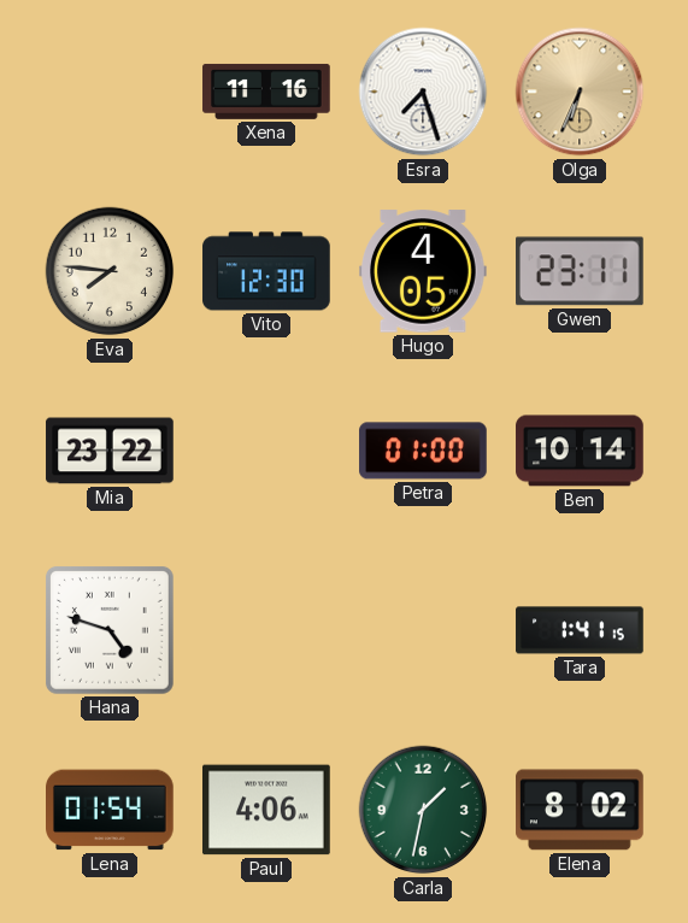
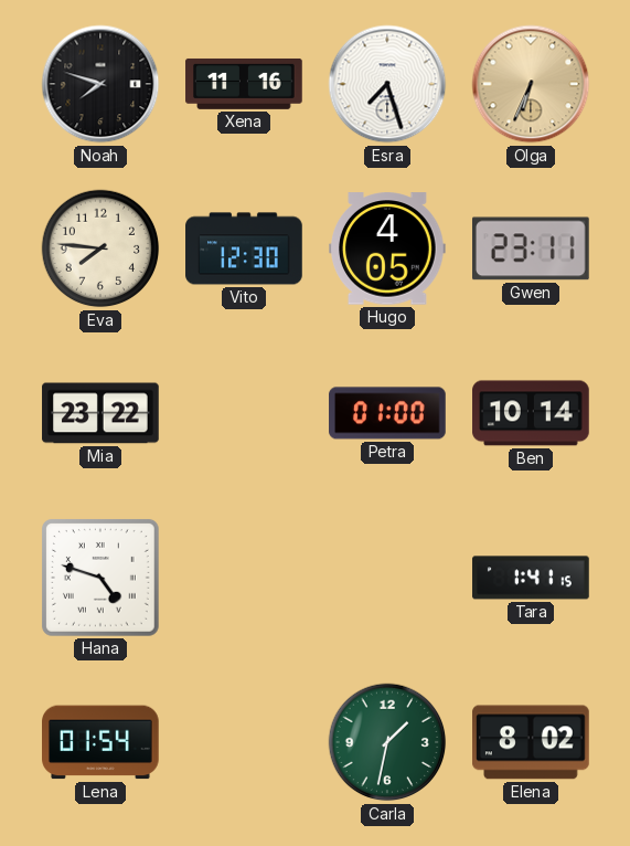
Noah: none -> 7:48 (100, 84)
Paul: 4:06 -> none (266, 810)
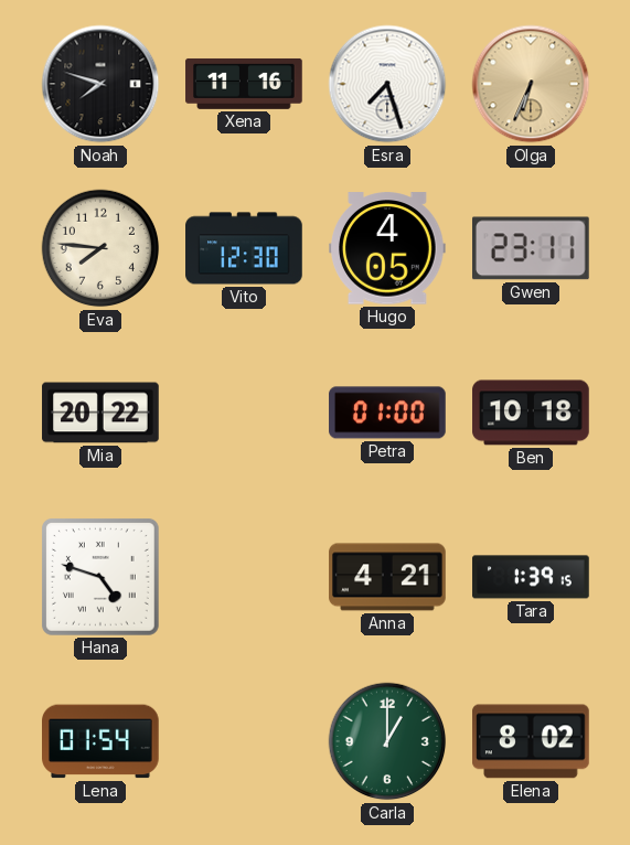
Mia: 23:22 -> 20:22 (100, 413)
Ben: 10:14 -> 10:18 (531, 413)
Anna: none -> 4:21 (387, 577)
Tara: 1:41 -> 1:39 (531, 577)
Carla: 1:32 -> 1:00 (387, 741)
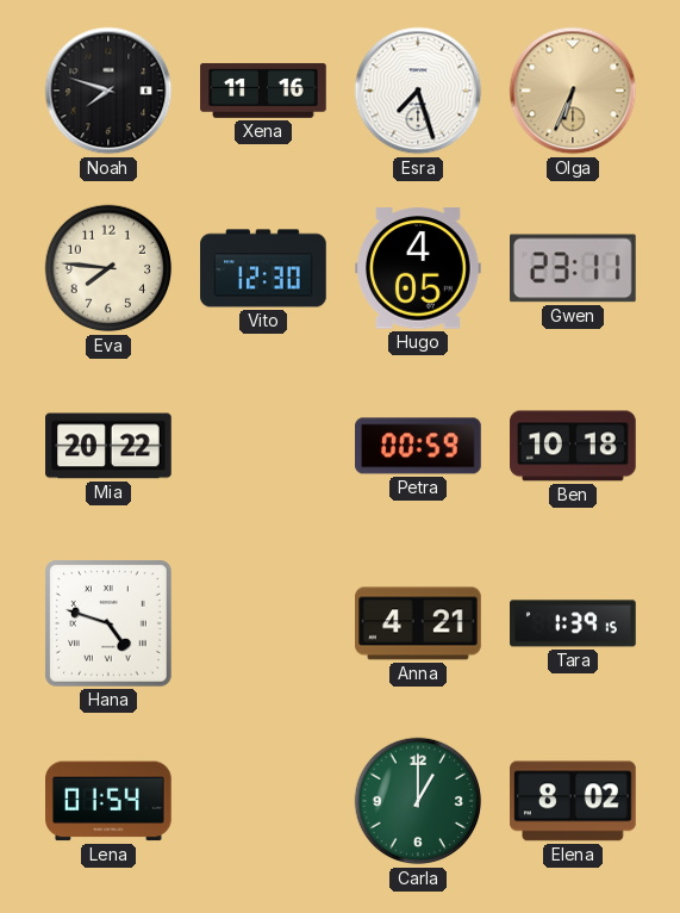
Petra: 01:00 -> 00:59 (418, 446)
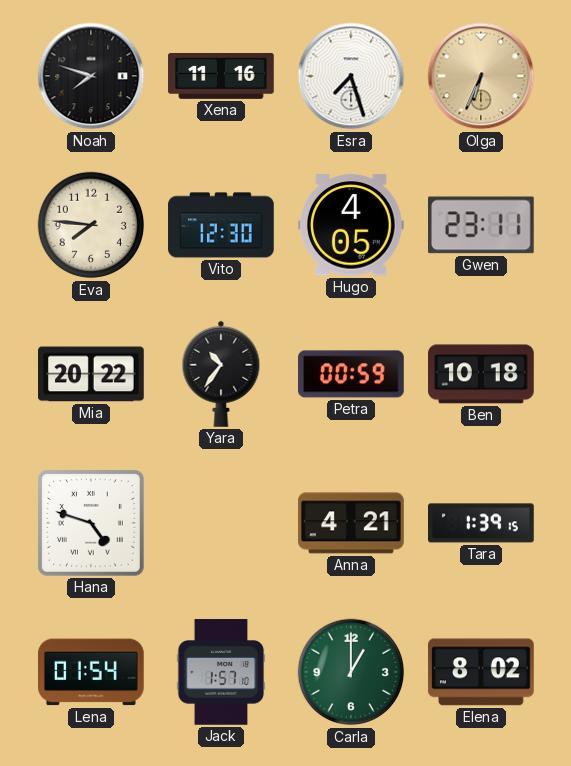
Yara: none -> 10:36 (221, 374)
Jack: none -> 1:57 (221, 672)
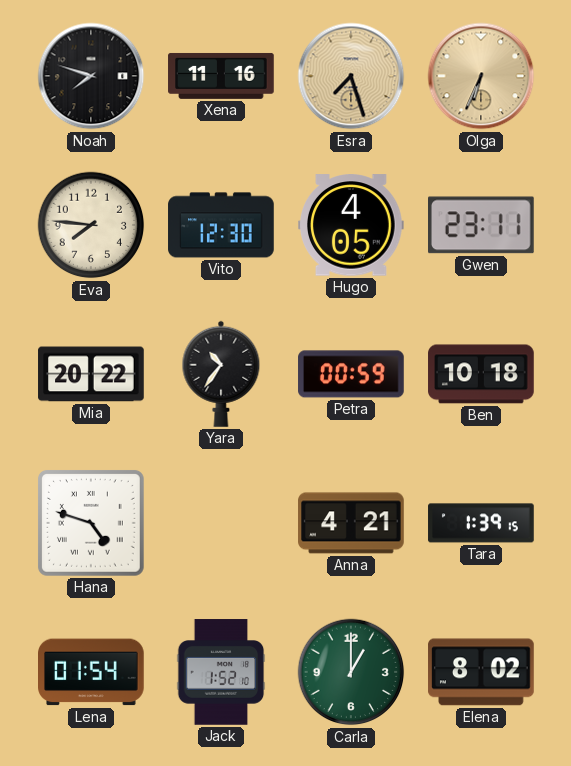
Esra dial: white -> champagne (351, 76)
Jack: 1:57 -> 1:52 (221, 672)
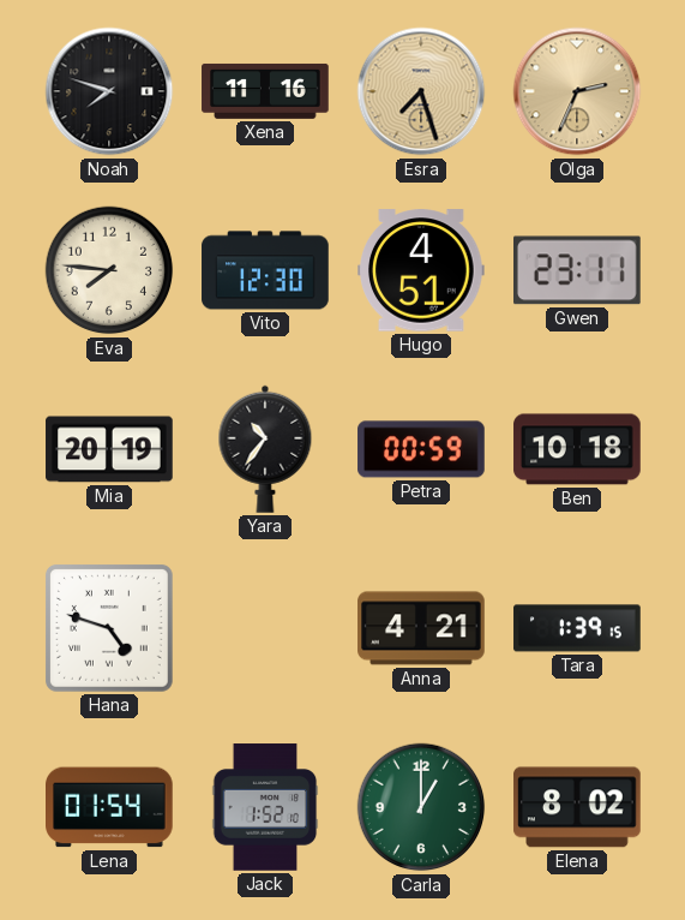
Olga: 6:34 -> 2:34 (577, 91)
Hugo: 4:05 -> 4:51 (422, 270)
Mia: 20:22 -> 20:19 (109, 449)
